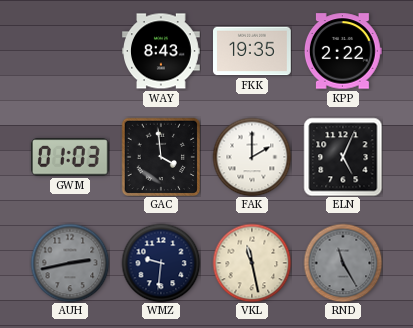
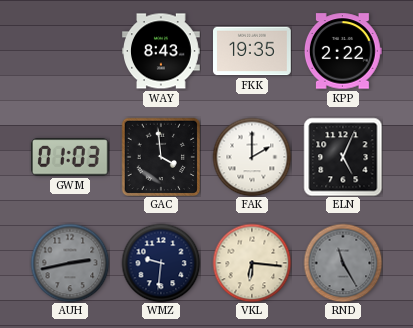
VKL: 11:28 -> 6:16 (252, 263)
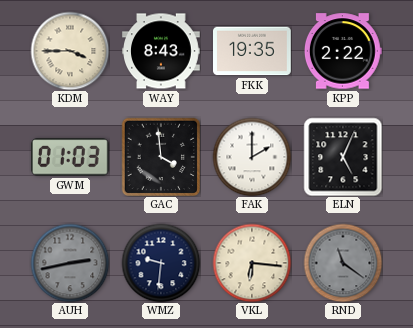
KDM: none -> 3:45 (70, 51)
RND: 11:25 -> 11:21 (343, 263)
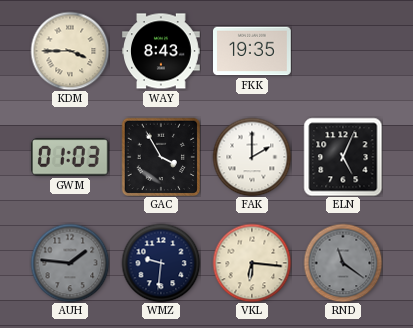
KPP: 2:22 -> none (343, 51)
GAC: 3:59 -> 3:55 (160, 156)
AUH: 2:43 -> 1:46 (70, 263)
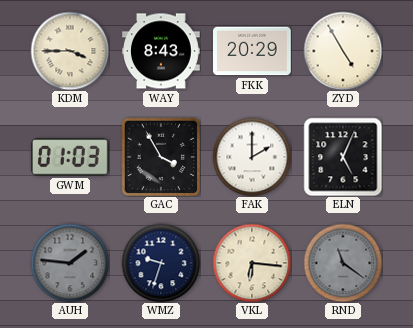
FKK: 19:35 -> 20:29 (253, 51)
ZYD: none -> 4:55 (343, 51)
WMZ: 9:31 -> 9:33 (161, 263)
